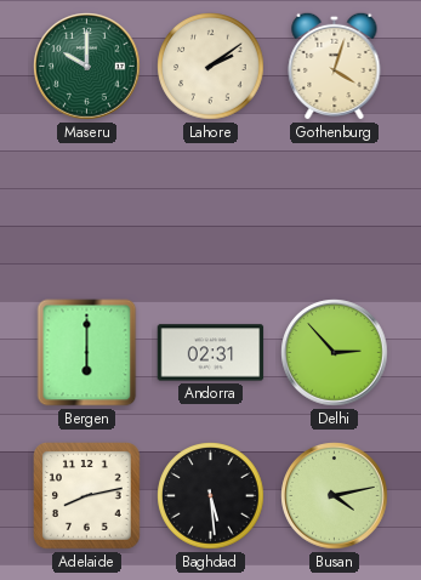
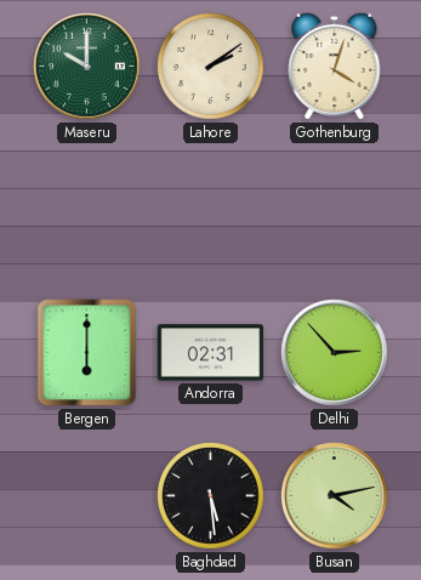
Adelaide: 8:13 -> none (87, 496)
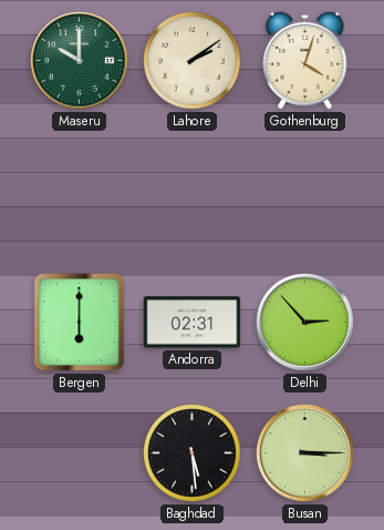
Busan: 4:13 -> 3:15 (305, 453)
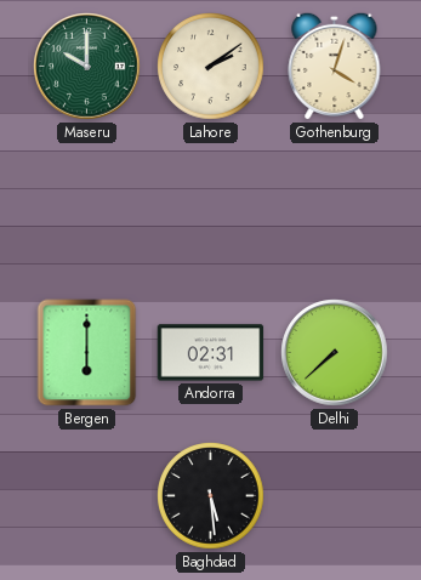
Delhi: 2:53 -> 7:38 (335, 353)
Busan: 3:15 -> none (305, 453)
